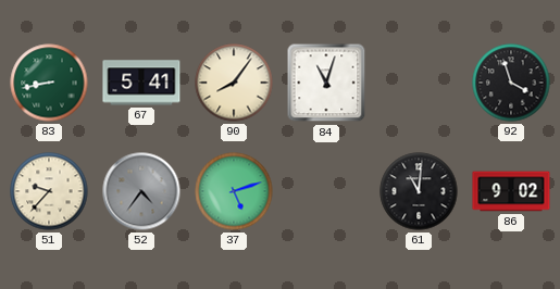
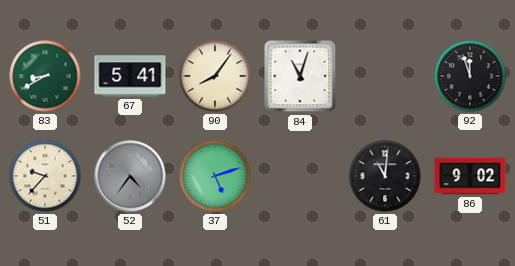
83: 8:43 -> 8:40 (45, 76)
92: 3:57 -> 11:57 (470, 76)
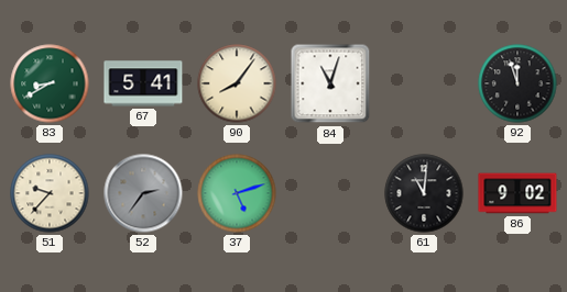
52: 4:36 -> 2:36 (143, 193)
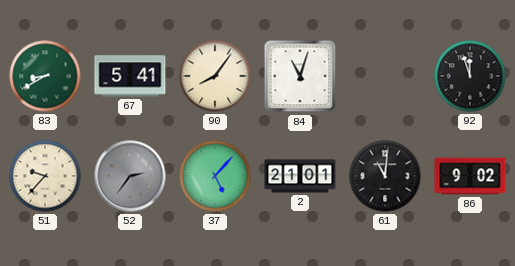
37: 5:12 -> 5:07 (215, 176)
2: none -> 21:01 (300, 176)
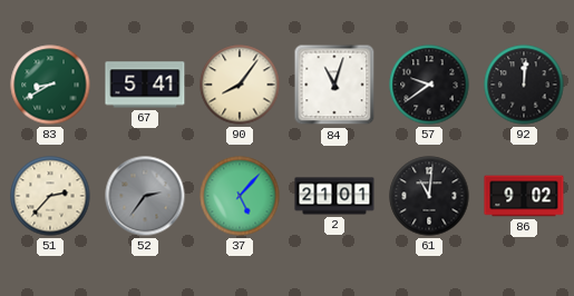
57: none -> 9:39 (429, 85)
92: 11:57 -> 12:01 (524, 85)
51: 9:37 -> 2:37 (50, 196)
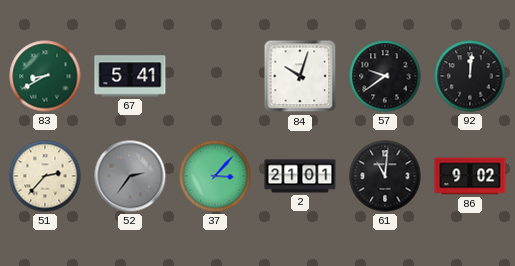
90: 8:06 -> none (240, 85)
84: 11:03 -> 10:03 (300, 76)
37: 5:07 -> 3:07 (215, 176)
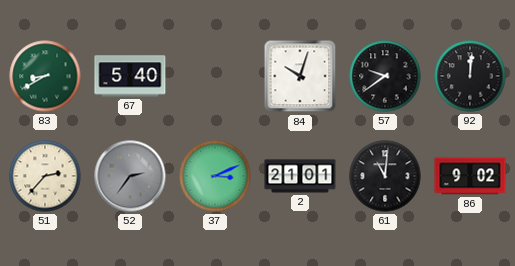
67: 5:41 -> 5:40 (130, 76)
37: 3:07 -> 3:11 (215, 176)
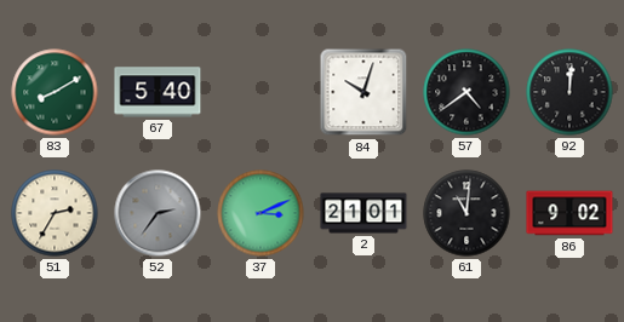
83: 8:40 -> 8:10 (55, 92)
57: 9:39 -> 4:39 (466, 92)
51: 2:37 -> 2:35 (55, 213)
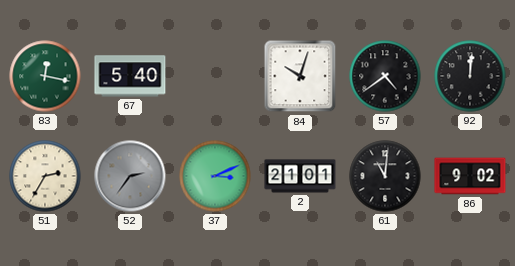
83: 8:10 -> 12:17 (45, 76)
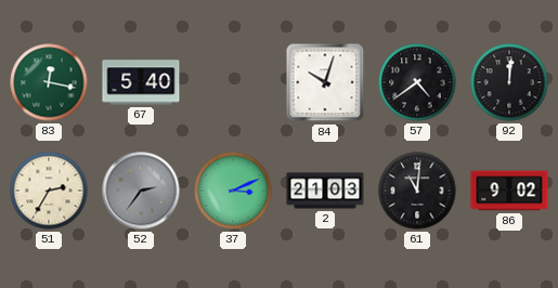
2: 21:01 -> 21:03 (325, 191)
